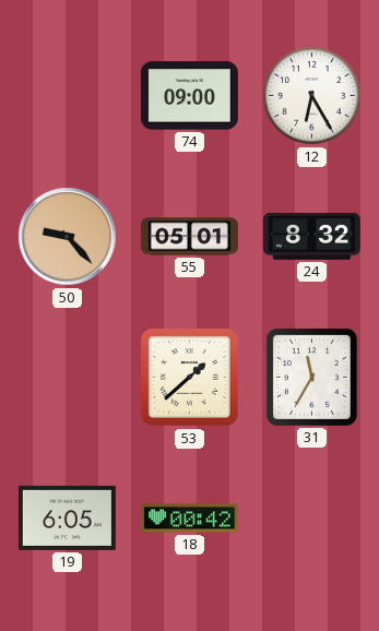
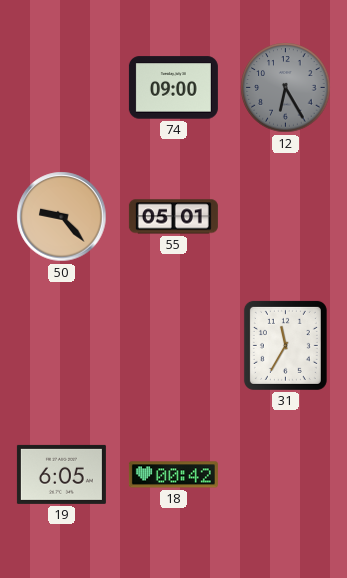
12 dial: white -> grey (286, 88)
24: 8:32 -> none (311, 236)
53: 1:38 -> none (189, 377)
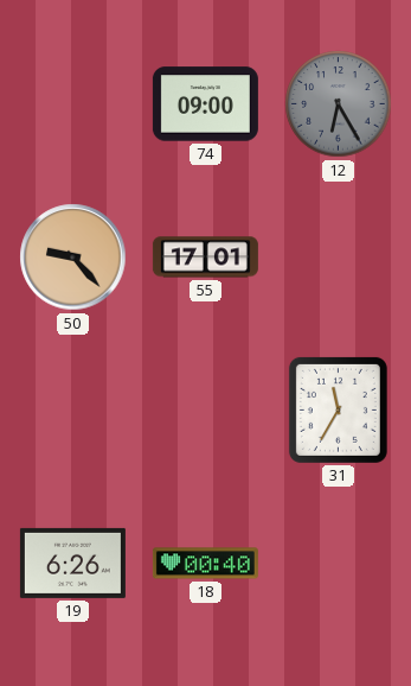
55: 05:01 -> 17:01 (205, 258)
19: 6:05 -> 6:26 (72, 563)
18: 00:42 -> 00:40 (205, 564)
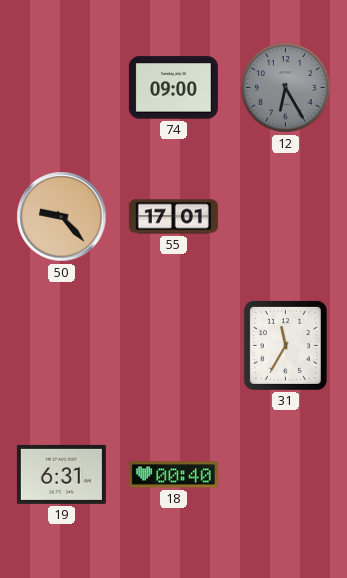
19: 6:26 -> 6:31 (61, 474)
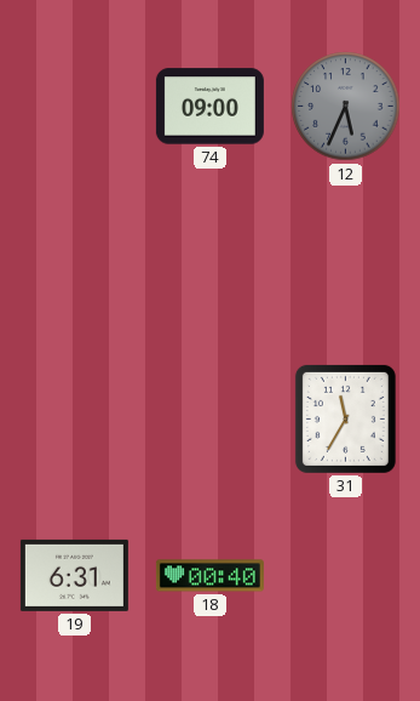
12: 6:25 -> 5:34 (346, 107)
50: 9:23 -> none (62, 217)
55: 17:01 -> none (173, 217)
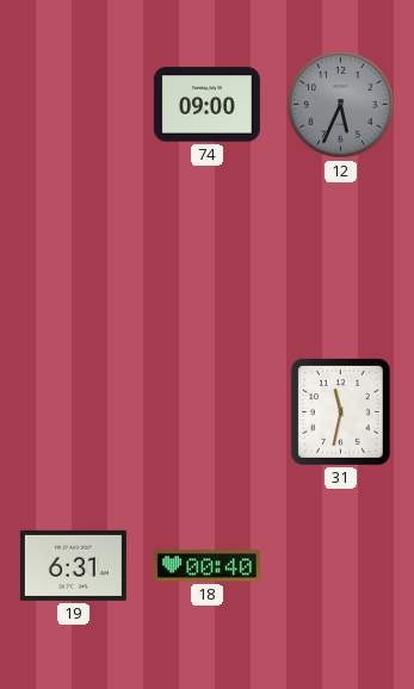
31: 11:35 -> 11:32 (340, 411)
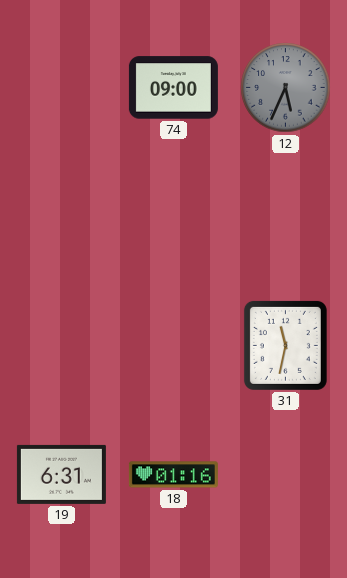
18: 00:40 -> 01:16 (173, 475)
